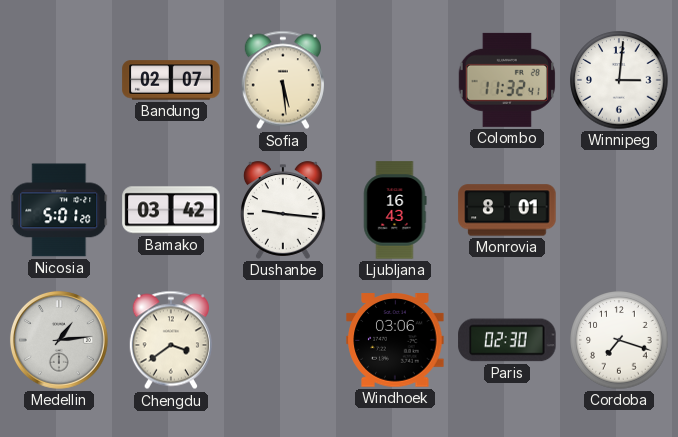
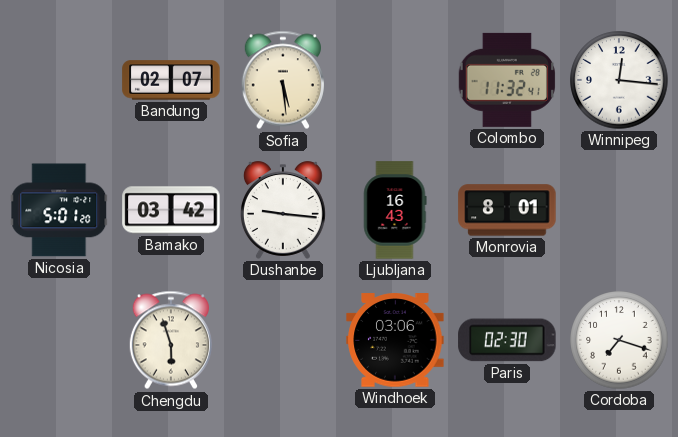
Winnipeg: 3:01 -> 12:16 (619, 80)
Medellin: 1:14 -> none (59, 340)
Chengdu: 3:39 -> 5:57 (171, 340)
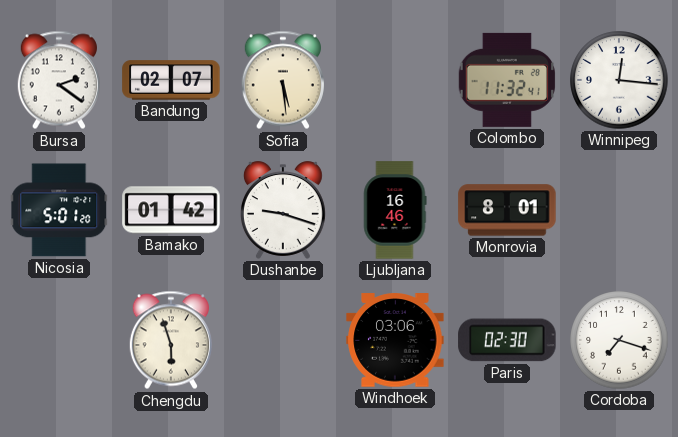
Bursa: none -> 2:21 (59, 80)
Bamako: 03:42 -> 01:42 (171, 210)
Dushanbe: 9:16 -> 9:18 (283, 210)
Ljubljana: 16:43 -> 16:46 (395, 210)
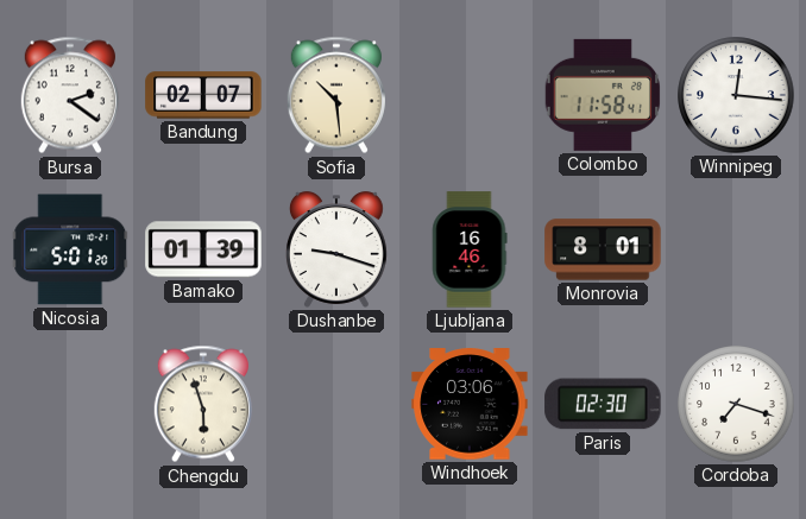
Sofia: 5:29 -> 10:29 (336, 95)
Colombo: 11:32 -> 11:58 (602, 95)
Bamako: 01:42 -> 01:39 (203, 249)
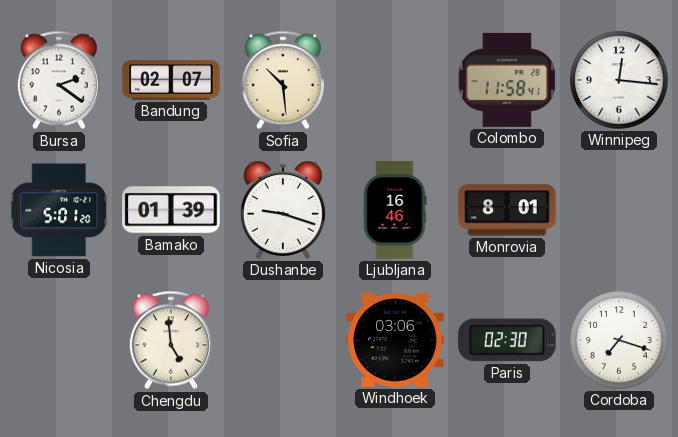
Chengdu: 5:57 -> 4:59 (171, 340)
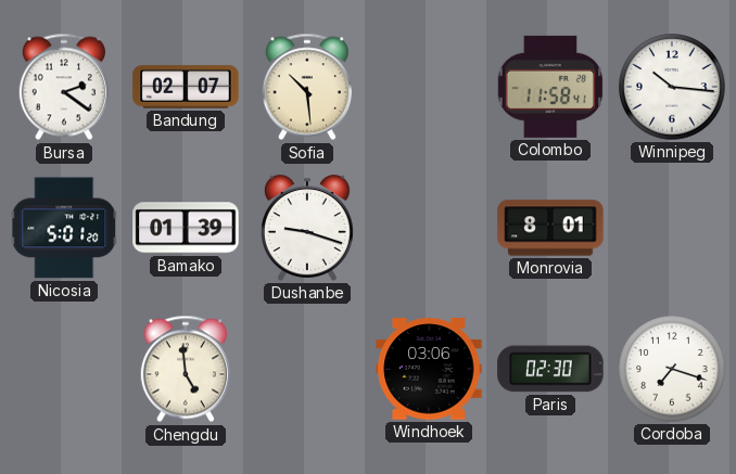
Winnipeg: 12:16 -> 10:16 (672, 87)
Ljubljana: 16:46 -> none (395, 210)
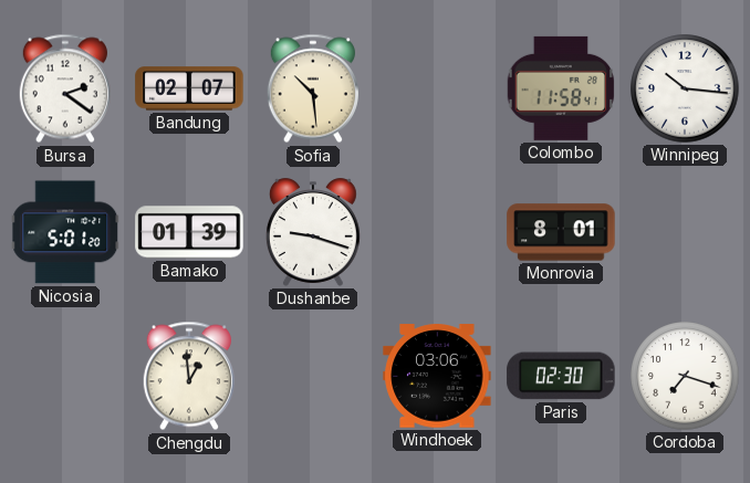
Chengdu: 4:59 -> 12:59 (189, 376)
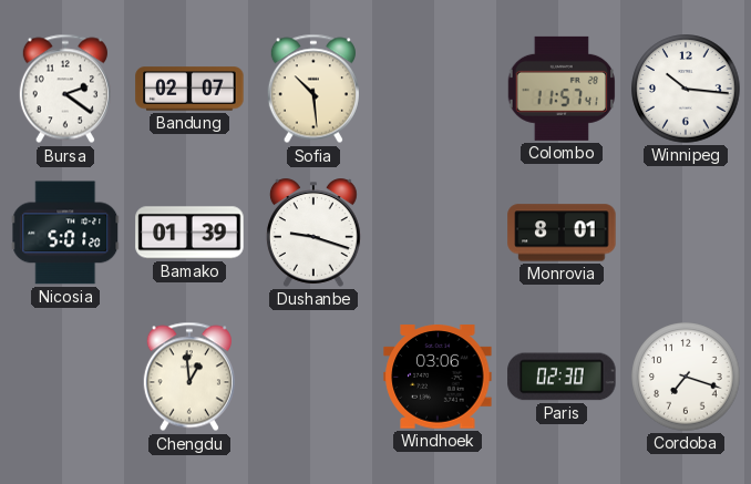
Colombo: 11:58 -> 11:57 (560, 89)
